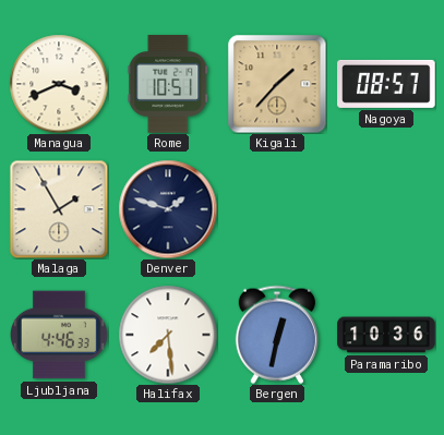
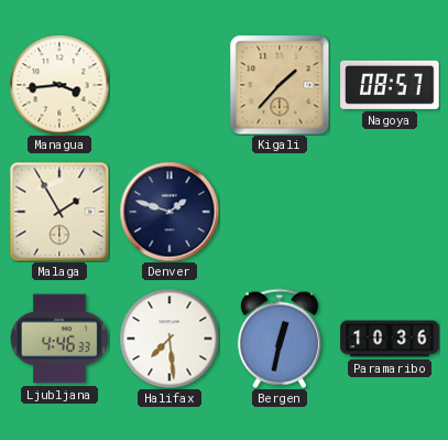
Managua: 3:41 -> 3:44 (59, 85)
Rome: 10:51 -> none (168, 84)
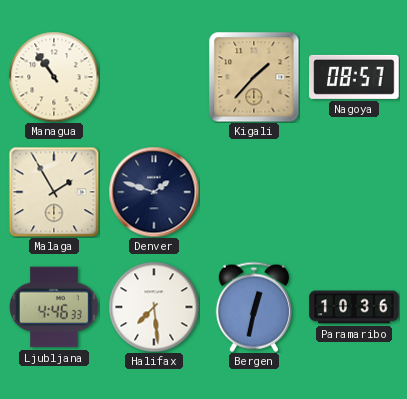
Managua: 3:44 -> 10:54 (54, 77)
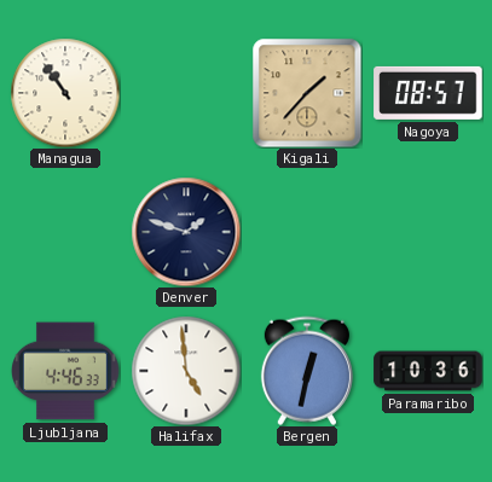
Malaga: 1:55 -> none (54, 192)
Halifax: 7:29 -> 4:59 (186, 371)
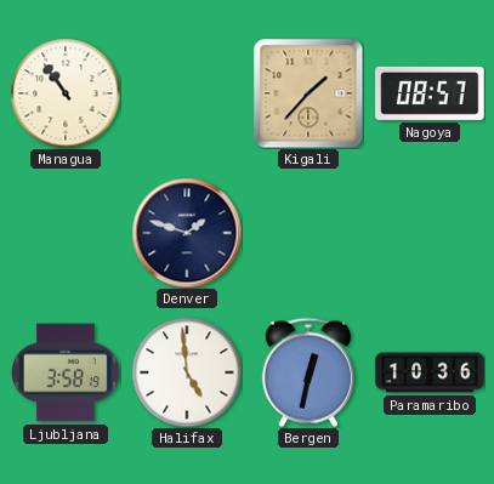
Ljubljana: 4:46 -> 3:58 (67, 372)
